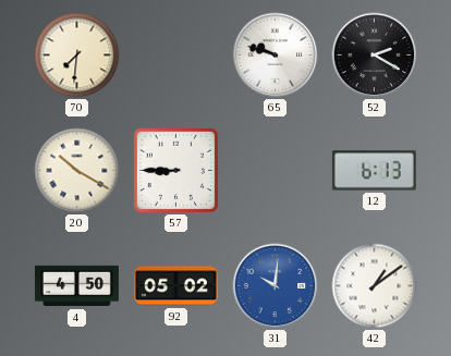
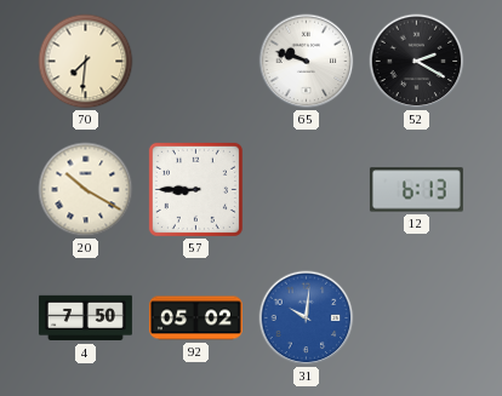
4: 4:50 -> 7:50 (85, 318)
42: 1:09 -> none (375, 286)
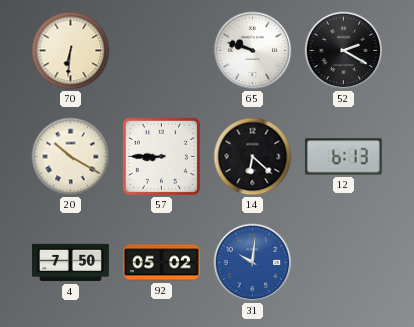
70: 7:31 -> 6:31 (71, 51)
14: none -> 6:22 (253, 157)
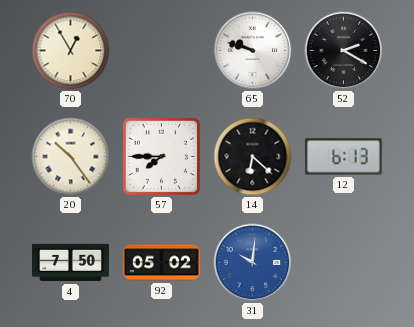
70: 6:31 -> 12:55 (71, 51)
20: 10:20 -> 10:24 (71, 157)
57: 8:45 -> 7:45 (161, 156)
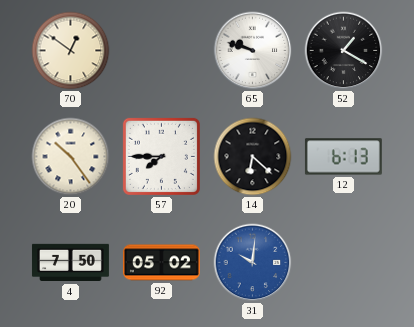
70: 12:55 -> 12:51 (71, 51)
52: 2:20 -> 1:20 (344, 51)
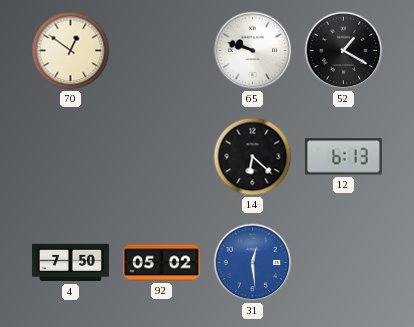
20: 10:24 -> none (71, 157)
57: 7:45 -> none (161, 156)
31: 10:01 -> 12:29 (253, 263)
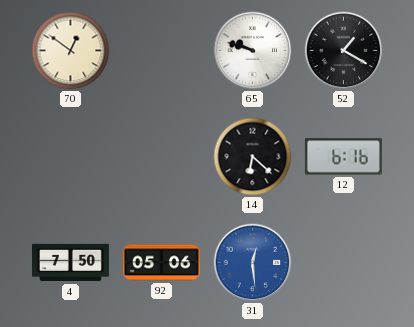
12: 6:13 -> 6:16 (343, 157)
92: 05:02 -> 05:06 (161, 263)
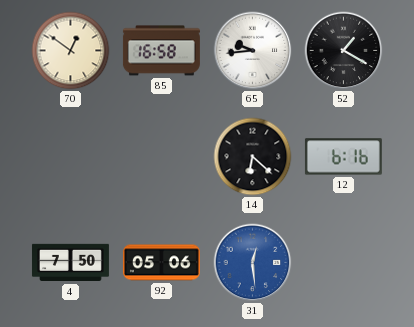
85: none -> 16:58 (161, 51)
65: 9:48 -> 9:44 (253, 51)
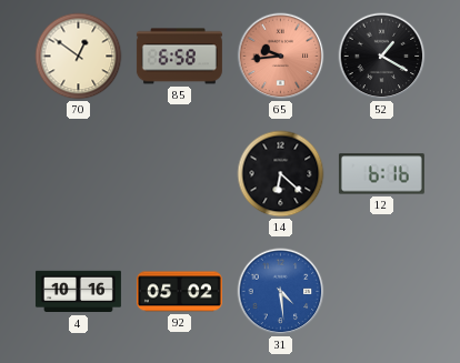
85: 16:58 -> 6:58 (179, 57)
65 dial: white -> salmon (281, 57)
4: 7:50 -> 10:16 (78, 292)
92: 05:06 -> 05:02 (179, 292)
31: 12:29 -> 4:29 (281, 292)
